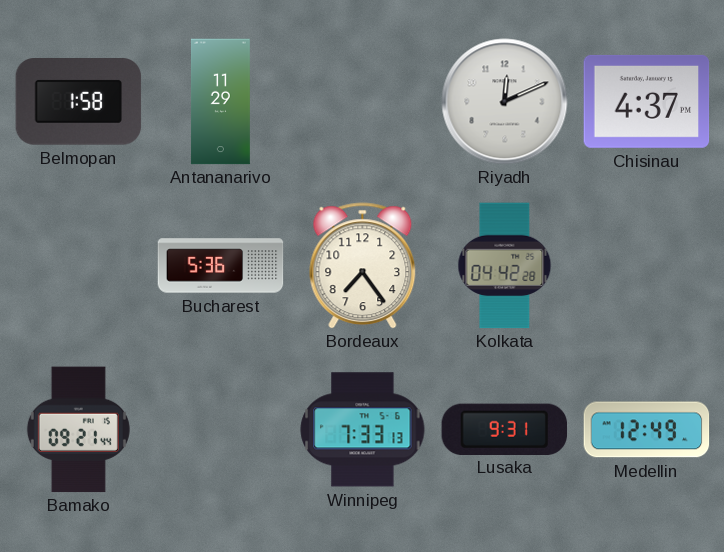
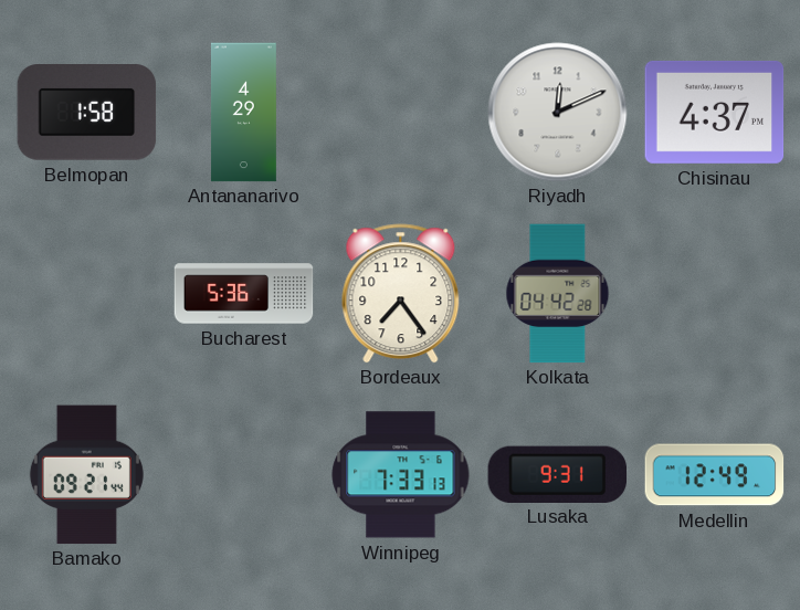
Antananarivo: 11:29 -> 4:29 (243, 113)
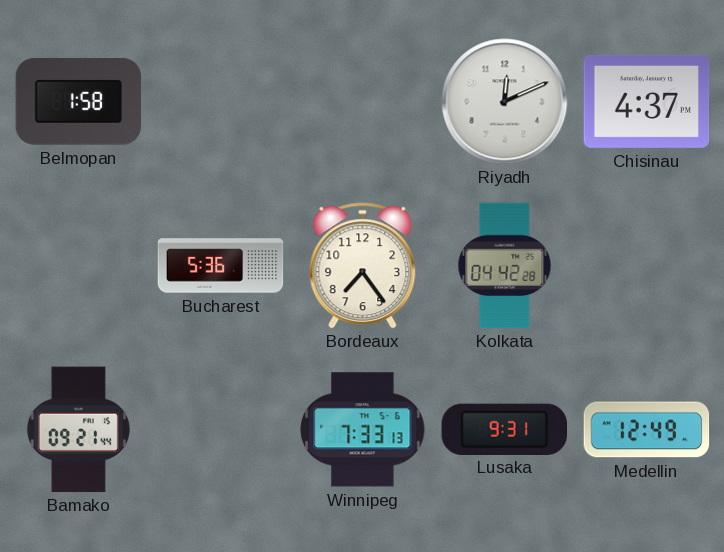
Antananarivo: 4:29 -> none (243, 113)
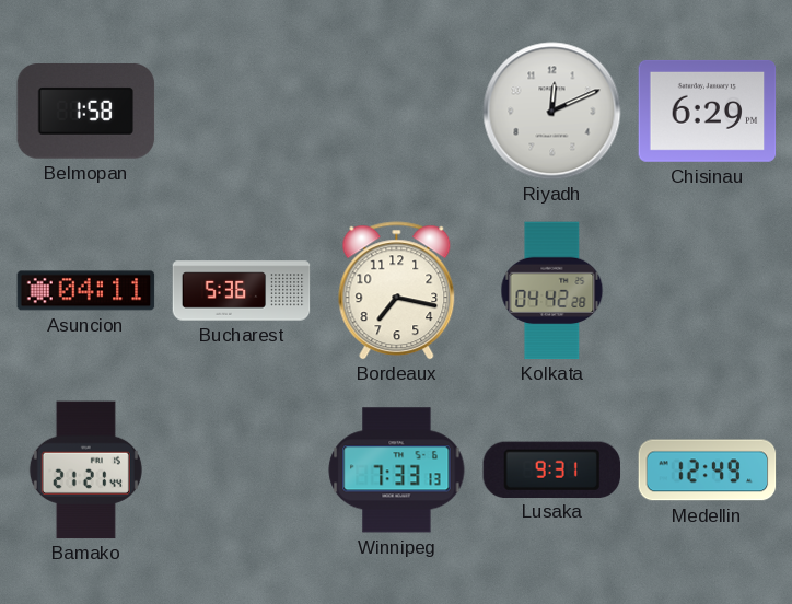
Chisinau: 4:37 -> 6:29 (708, 111)
Asuncion: none -> 04:11 (86, 291)
Bordeaux: 7:24 -> 7:17 (397, 291)
Bamako: 09:21 -> 21:21 (85, 471)
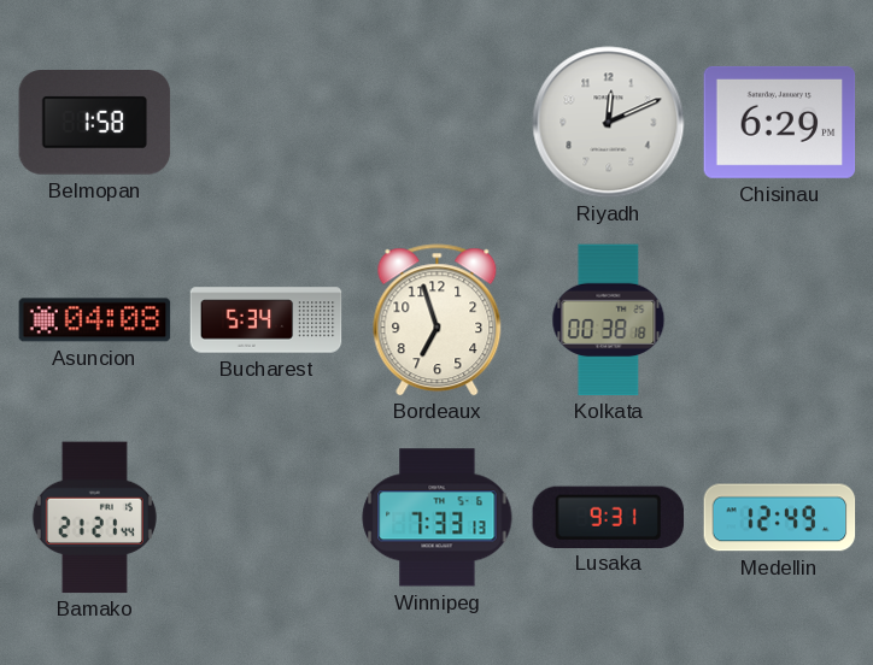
Asuncion: 04:11 -> 04:08 (95, 320)
Bucharest: 5:36 -> 5:34 (266, 320)
Bordeaux: 7:17 -> 6:57 (438, 320)
Kolkata: 04:42 -> 00:38 (609, 320)
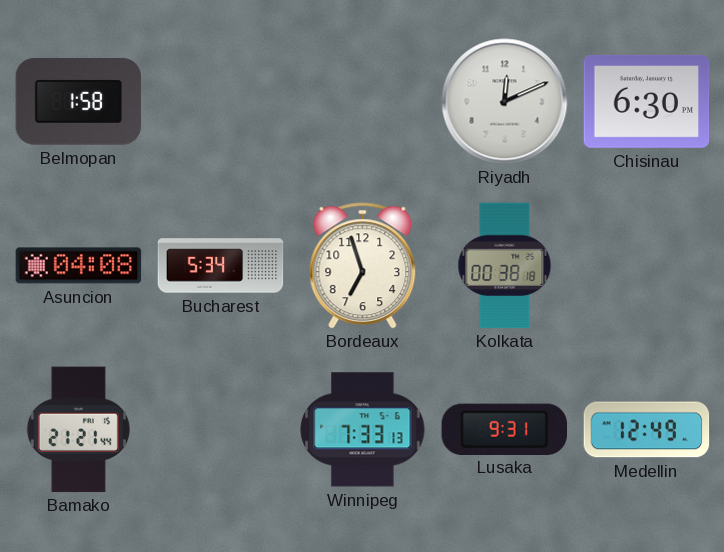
Chisinau: 6:29 -> 6:30 (647, 101)
